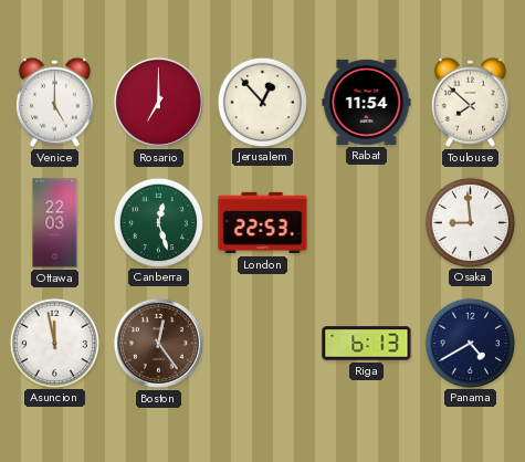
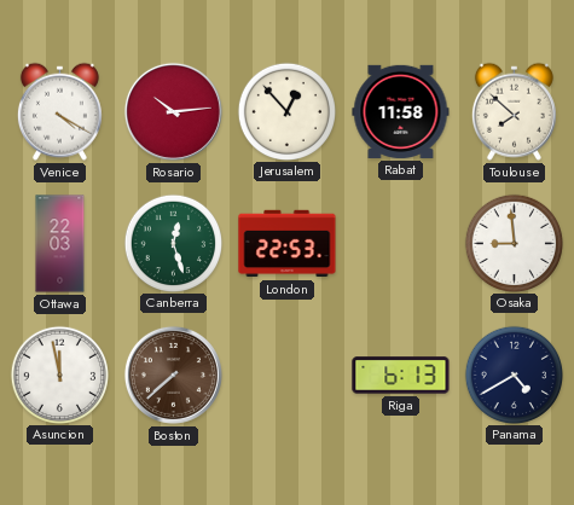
Venice: 5:00 -> 4:20 (59, 111)
Rosario: 7:00 -> 10:14 (173, 111)
Rabat: 11:54 -> 11:58 (401, 111)
Boston: 12:24 -> 7:38 (173, 375)
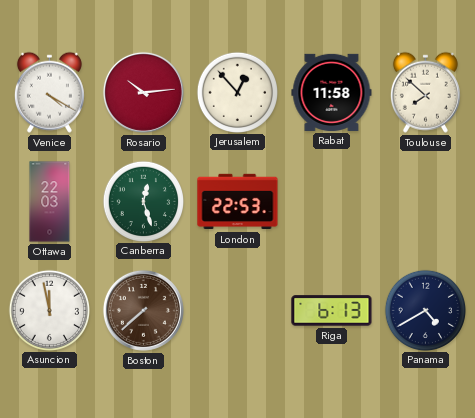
Osaka: 8:59 -> none (514, 243)
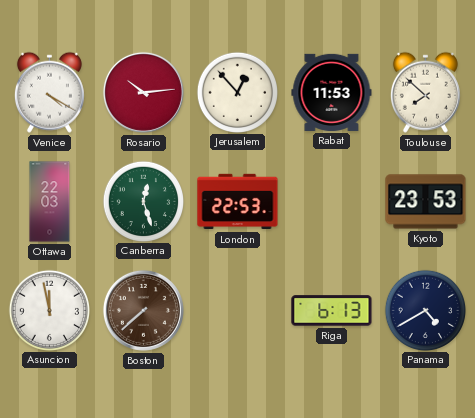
Rabat: 11:58 -> 11:53 (332, 92)
Kyoto: none -> 23:53 (426, 202)
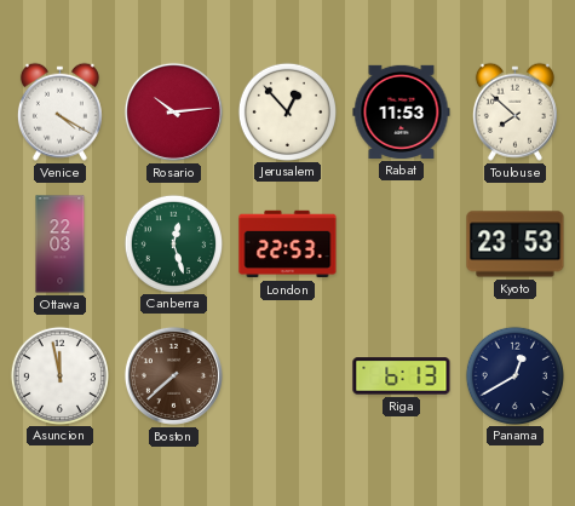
Panama: 4:40 -> 12:40 (514, 375)
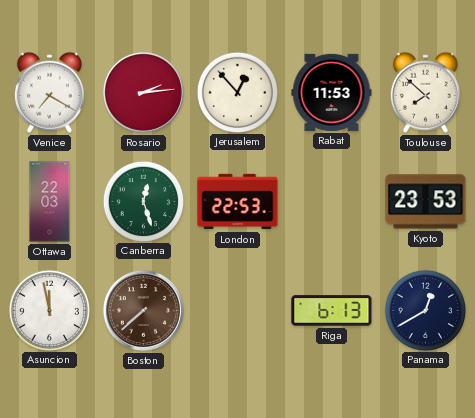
Venice: 4:20 -> 7:20 (49, 92)
Rosario: 10:14 -> 2:14 (143, 92)
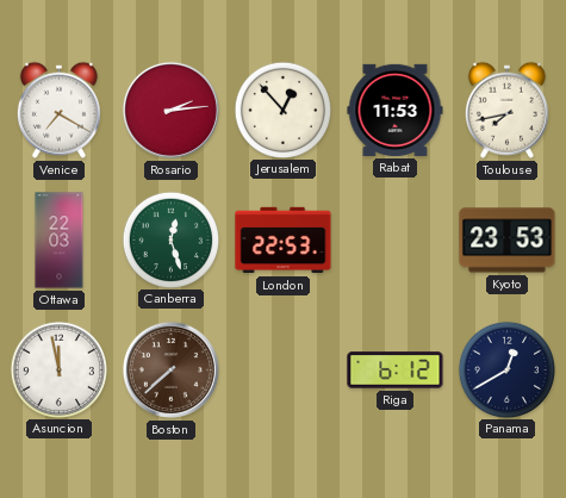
Toulouse: 7:52 -> 7:43 (506, 110)
Riga: 6:13 -> 6:12 (396, 371)
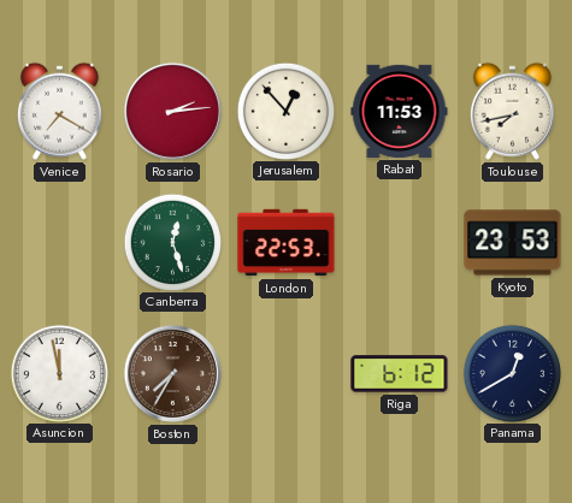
Ottawa: 22:03 -> none (60, 241)
Boston: 7:38 -> 7:35 (172, 373)
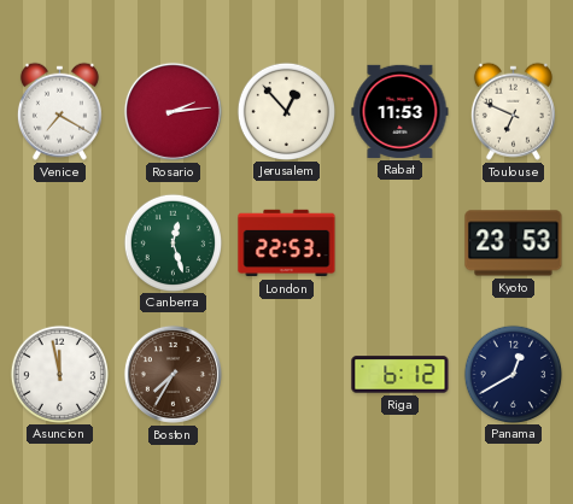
Toulouse: 7:43 -> 6:49 (513, 111)
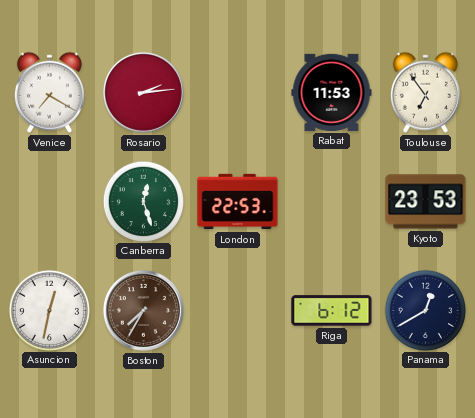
Jerusalem: 12:53 -> none (286, 111)
Toulouse: 6:49 -> 6:54 (425, 92)
Asuncion: 11:58 -> 12:32 (49, 310)
